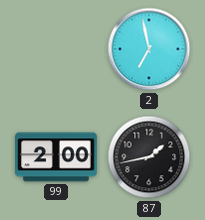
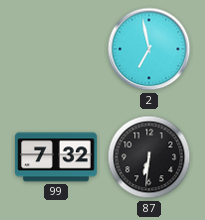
99: 2:00 -> 7:32 (57, 157)
87: 1:43 -> 6:31 (149, 157)
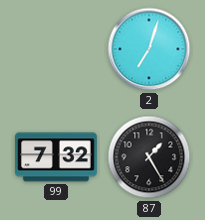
2: 6:58 -> 7:03 (149, 49)
87: 6:31 -> 1:25 (149, 157)
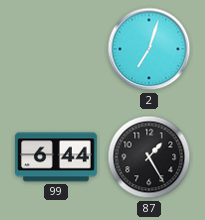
99: 7:32 -> 6:44 (57, 157)
